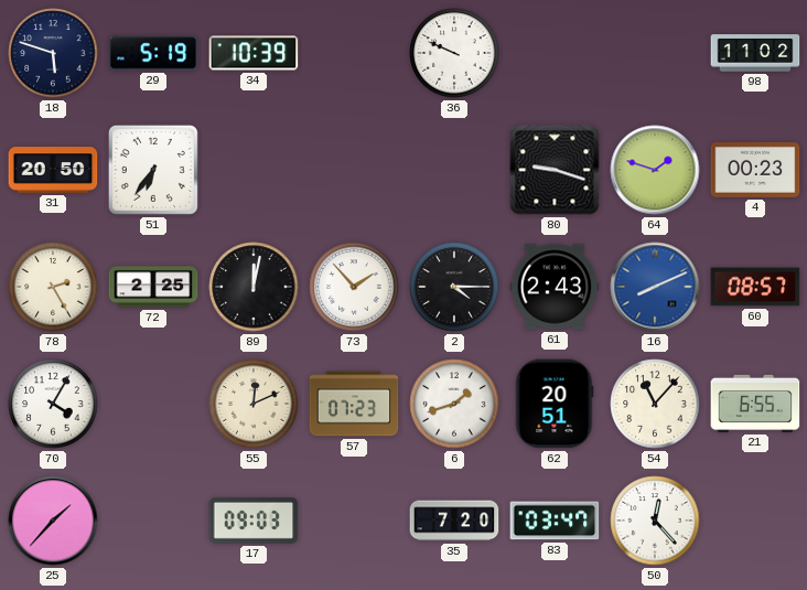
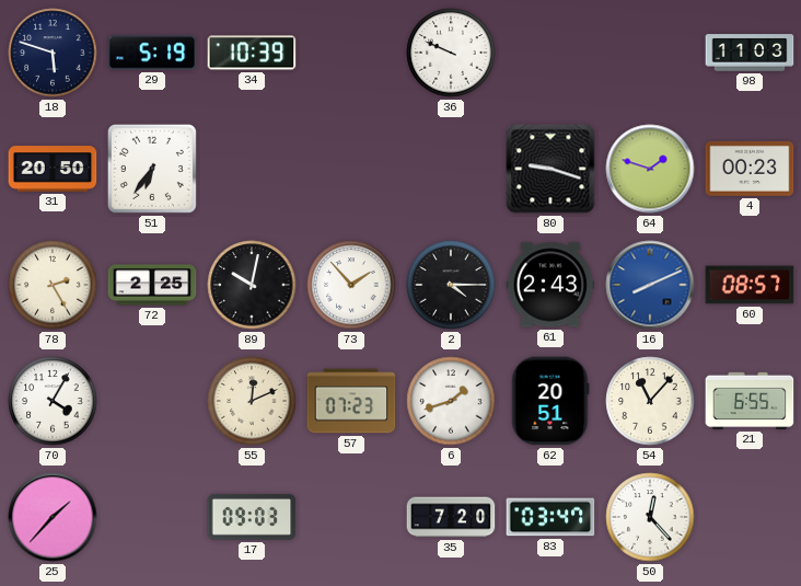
98: 11:02 -> 11:03 (750, 53)
89: 12:02 -> 10:02 (252, 285)
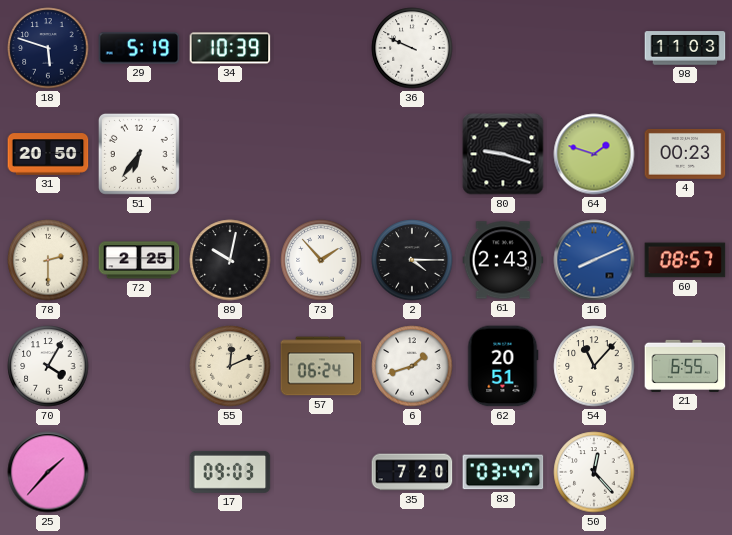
78: 2:25 -> 2:30 (48, 260)
57: 07:23 -> 06:24 (321, 366)
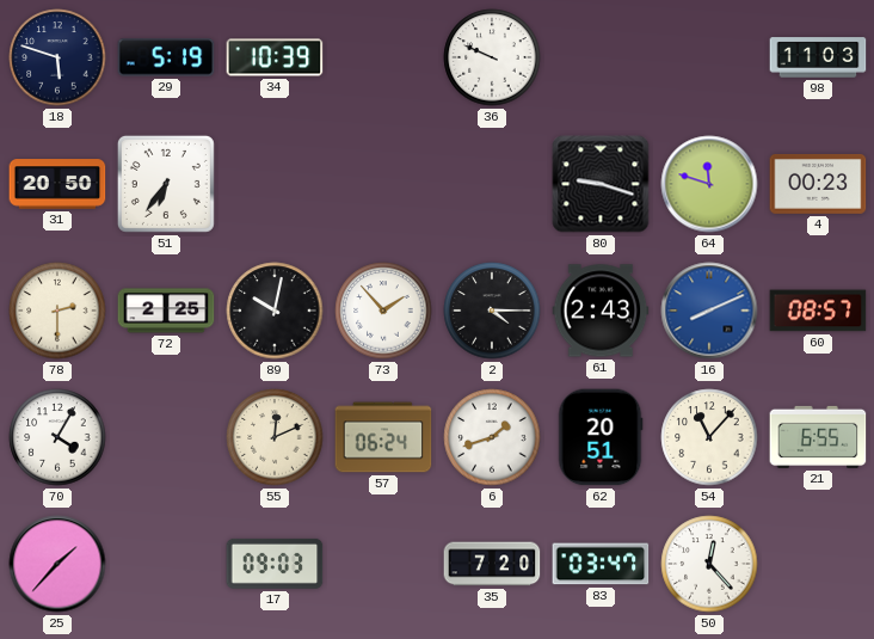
64: 1:48 -> 11:48 (709, 184)
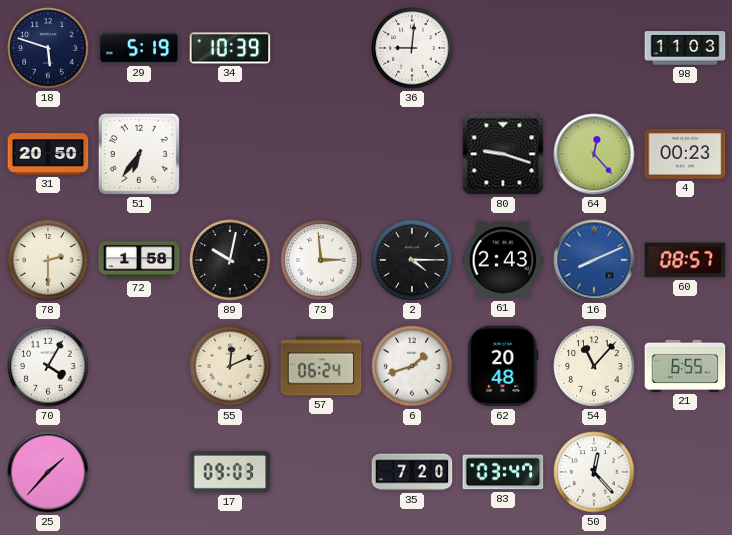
36: 9:49 -> 9:01 (412, 48)
64: 11:48 -> 12:23 (594, 154)
72: 2:25 -> 1:58 (139, 260)
73: 1:53 -> 2:59 (321, 260)
62: 20:51 -> 20:48 (503, 366)
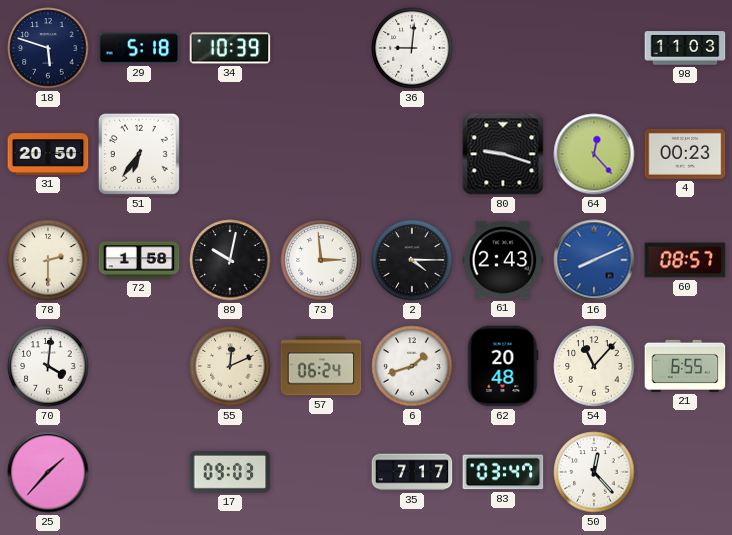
29: 5:19 -> 5:18 (139, 48)
70: 4:05 -> 4:01 (48, 366)
35: 7:20 -> 7:17 (412, 472)
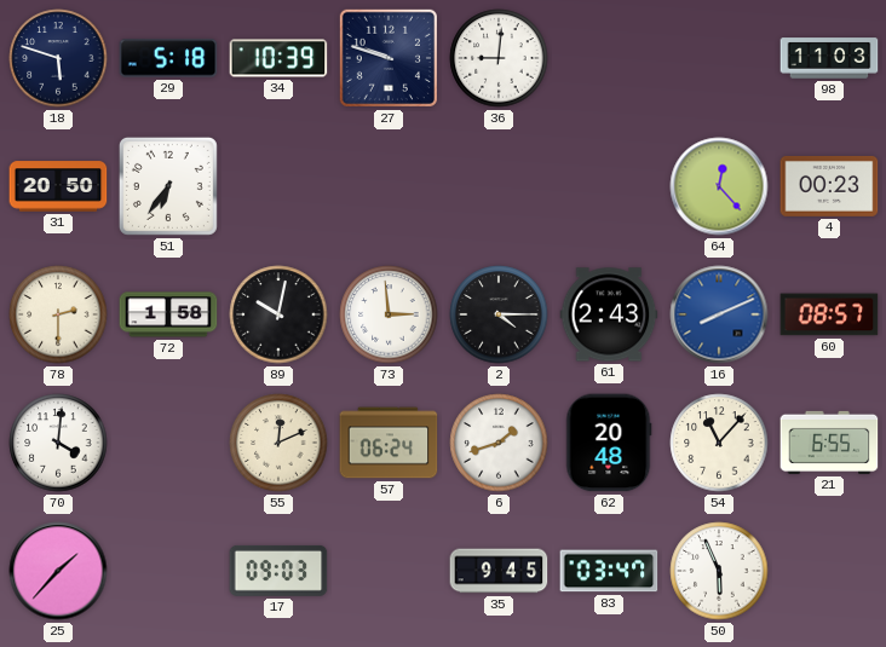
27: none -> 9:48 (389, 58)
80: 9:18 -> none (503, 154)
35: 7:17 -> 9:45 (499, 571)
50: 12:23 -> 5:56 (719, 571)
